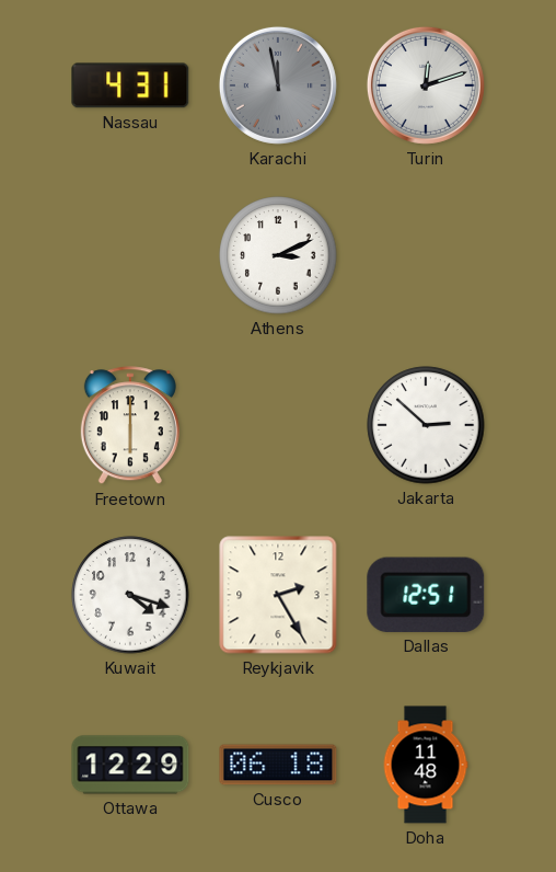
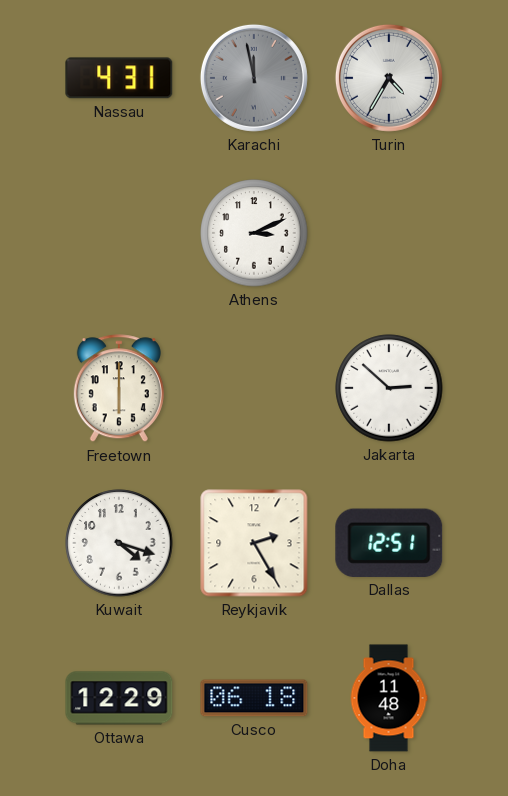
Turin: 12:12 -> 4:35 (389, 78)
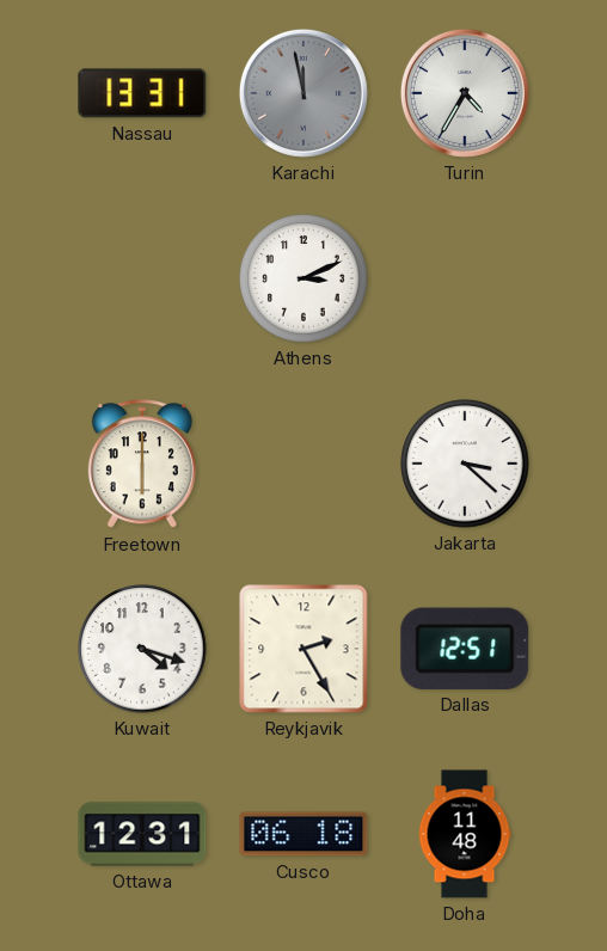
Nassau: 4:31 -> 13:31 (142, 93)
Jakarta: 2:52 -> 3:22 (465, 464)
Ottawa: 12:29 -> 12:31 (142, 834)
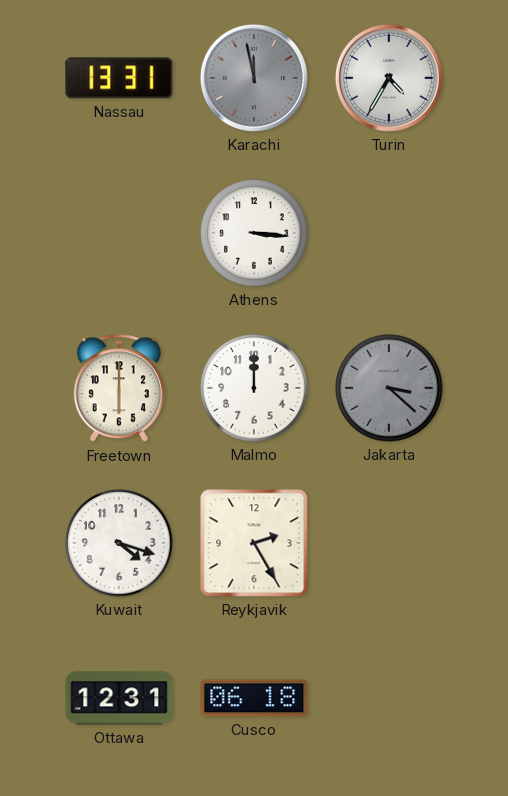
Athens: 3:11 -> 3:16 (254, 233)
Malmo: none -> 12:00 (254, 388)
Jakarta dial: white -> grey (389, 388)
Dallas: 12:51 -> none (465, 649)
Doha: 11:48 -> none (465, 834)
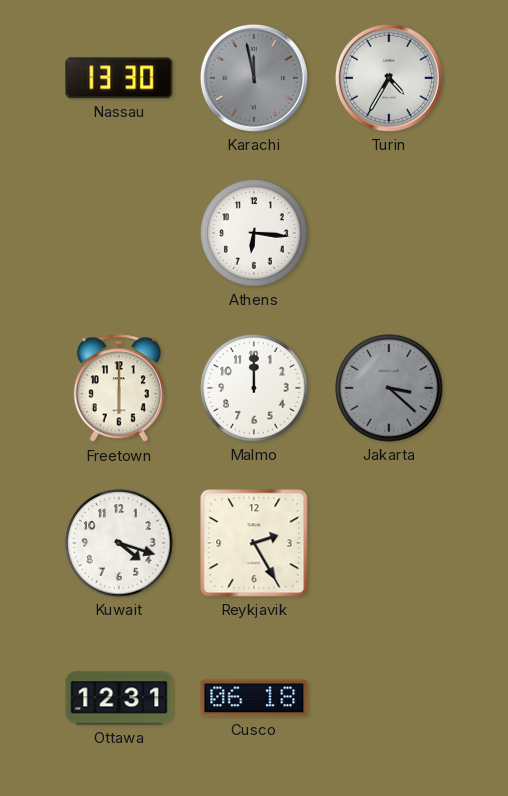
Nassau: 13:31 -> 13:30 (119, 78)
Athens: 3:16 -> 6:16 (254, 233)
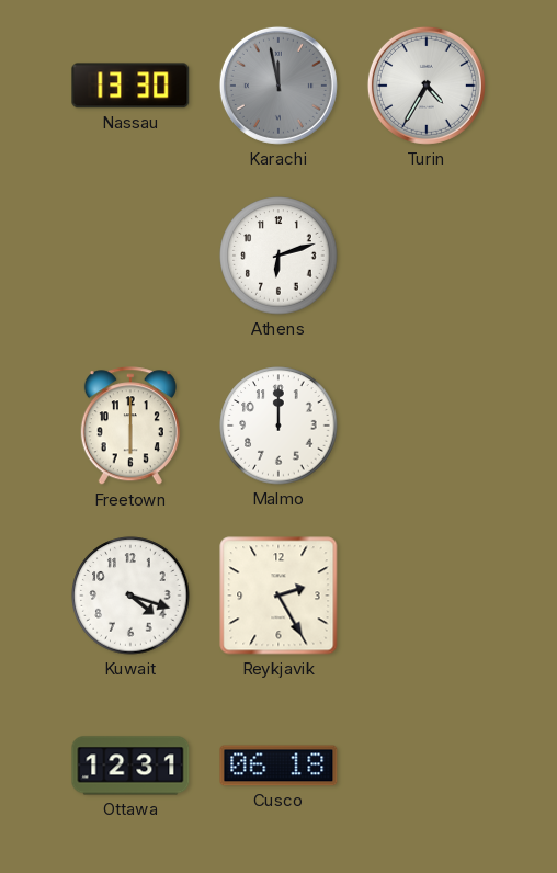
Athens: 6:16 -> 6:12 (278, 256)
Jakarta: 3:22 -> none (389, 388)
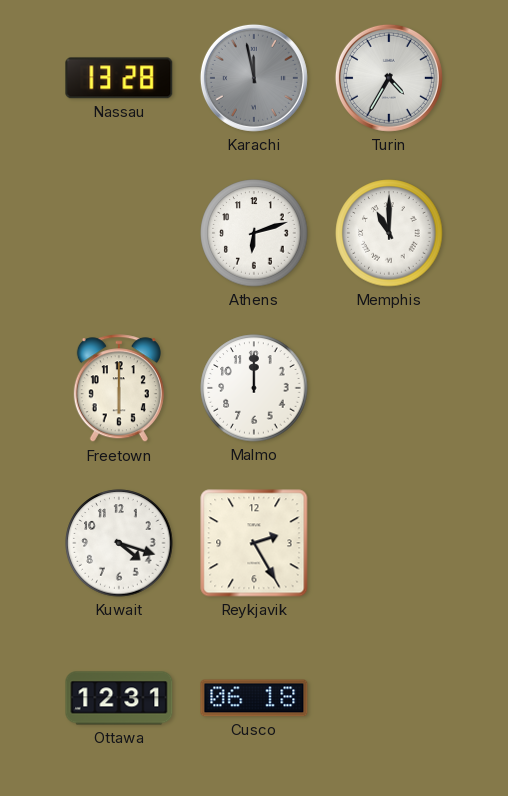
Nassau: 13:30 -> 13:28 (119, 78)
Memphis: none -> 11:00 (389, 233)
